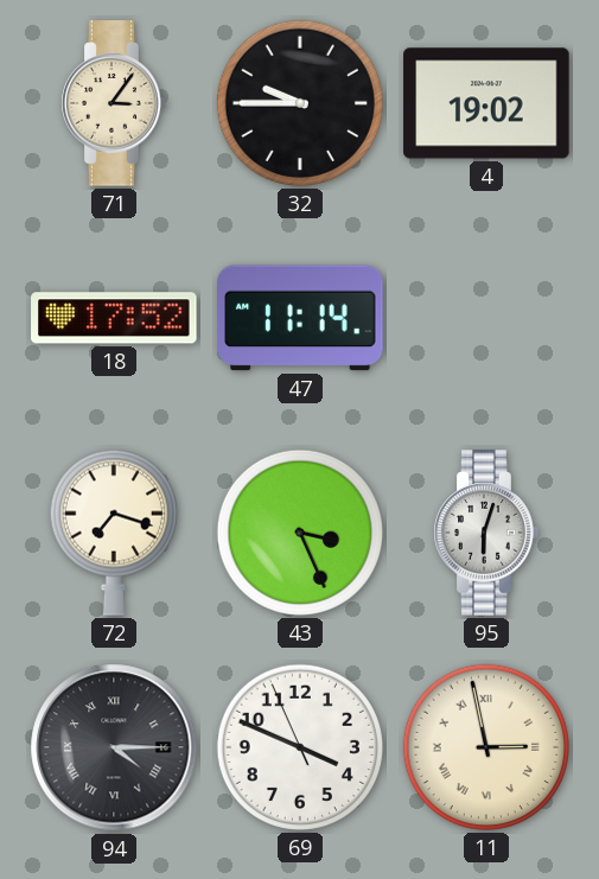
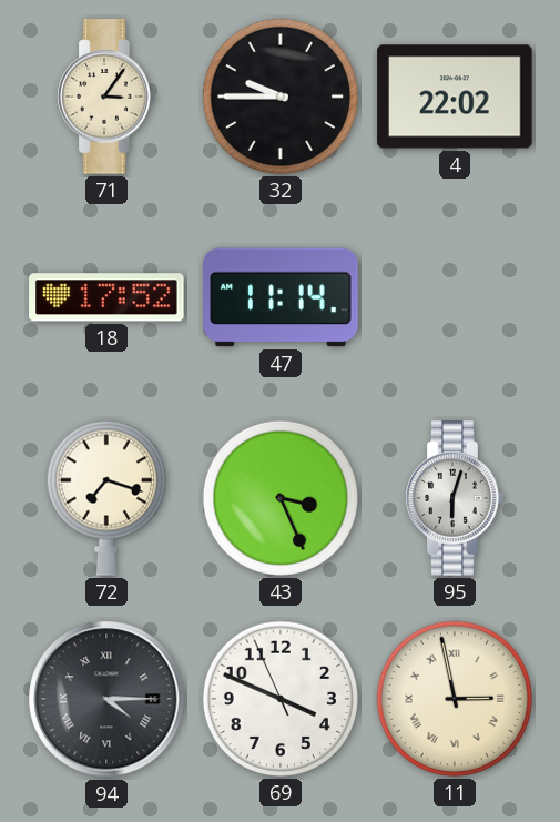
4: 19:02 -> 22:02 (455, 97)
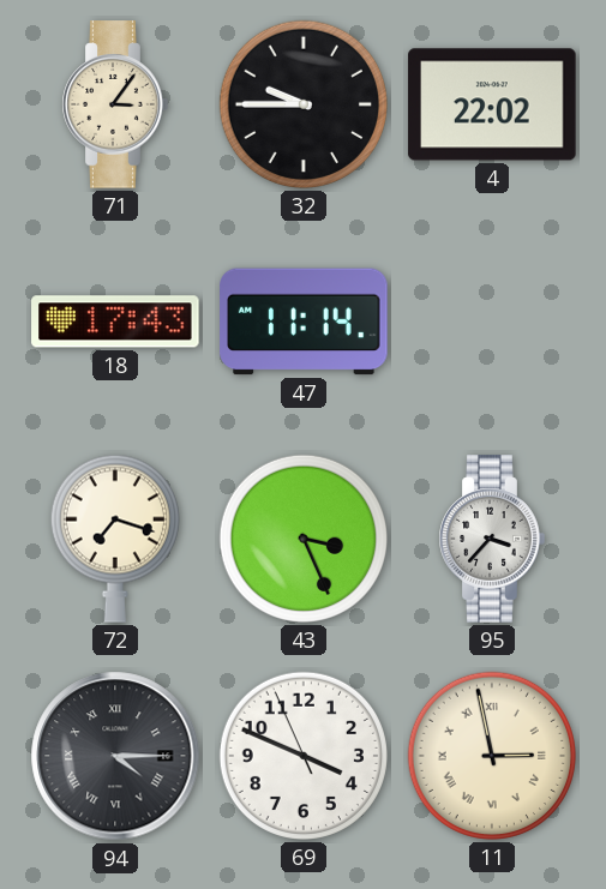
18: 17:52 -> 17:43 (115, 322)
95: 6:03 -> 3:37 (492, 539)
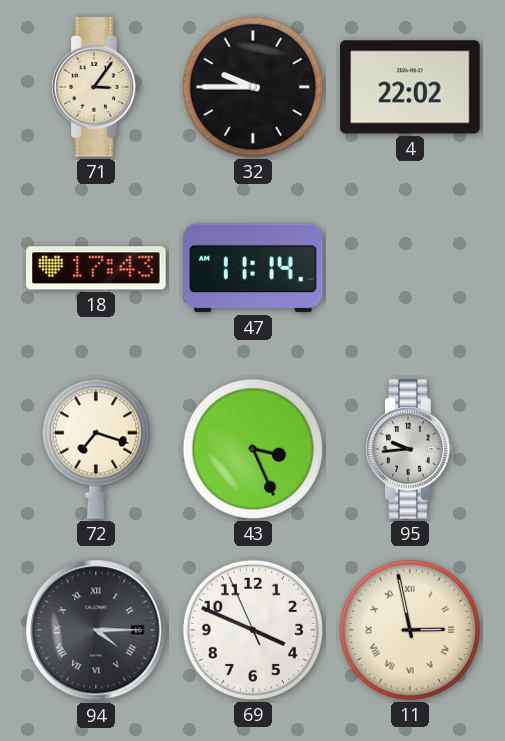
95: 3:37 -> 9:44 (410, 449)
